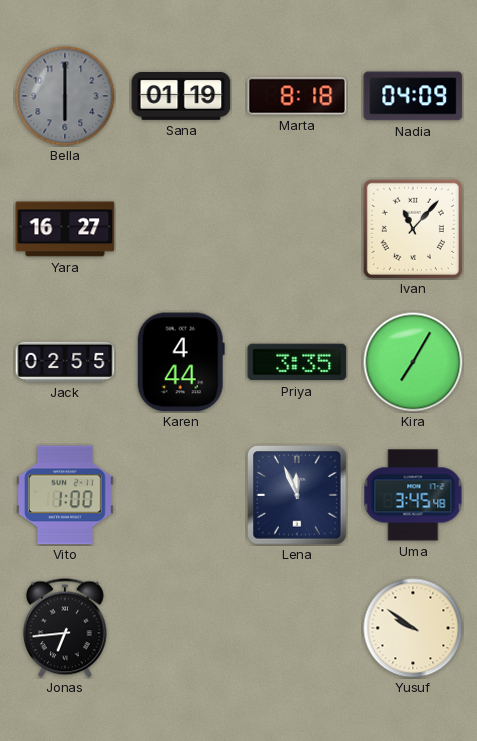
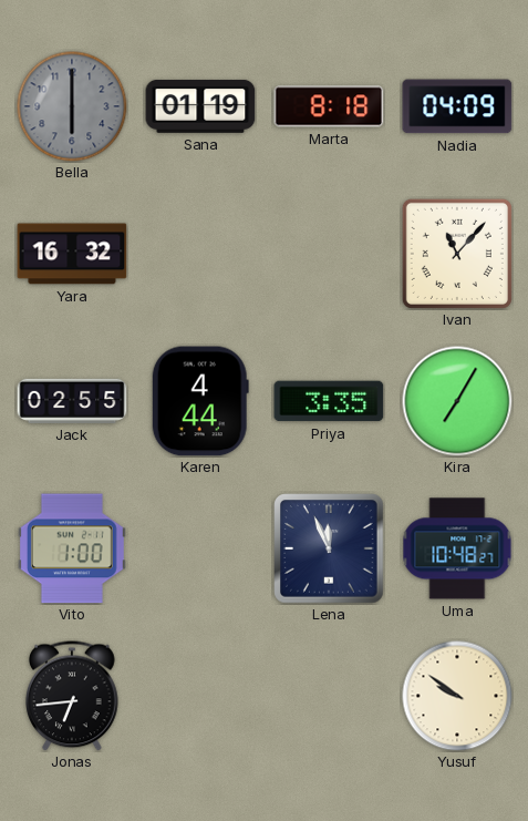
Yara: 16:27 -> 16:32 (72, 254)
Uma: 3:45 -> 10:48 (457, 548)
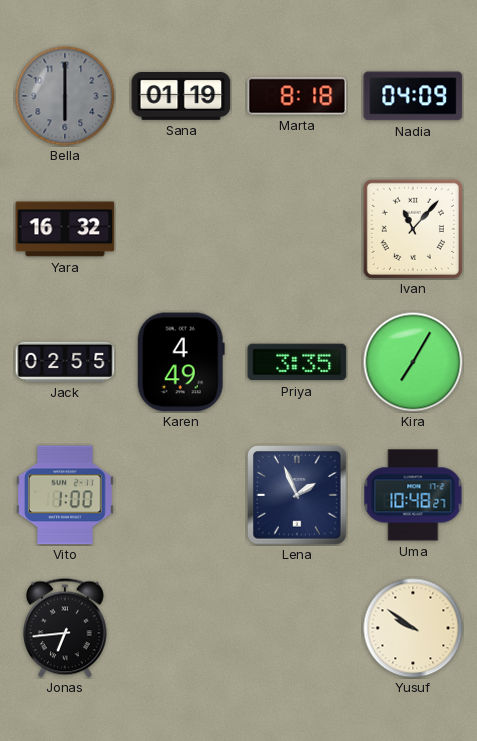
Karen: 4:44 -> 4:49 (181, 362)
Lena: 11:56 -> 1:56 (297, 495)
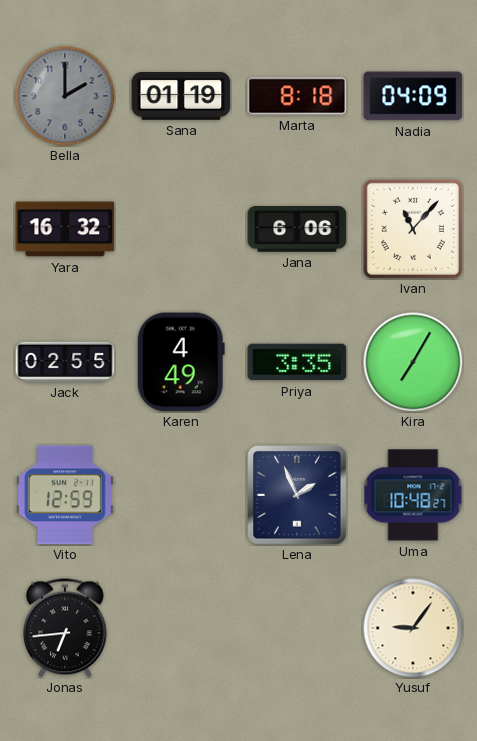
Bella: 6:00 -> 2:00 (65, 96)
Jana: none -> 6:06 (297, 230)
Vito: 1:00 -> 12:59 (65, 495)
Yusuf: 9:51 -> 9:06 (413, 628)
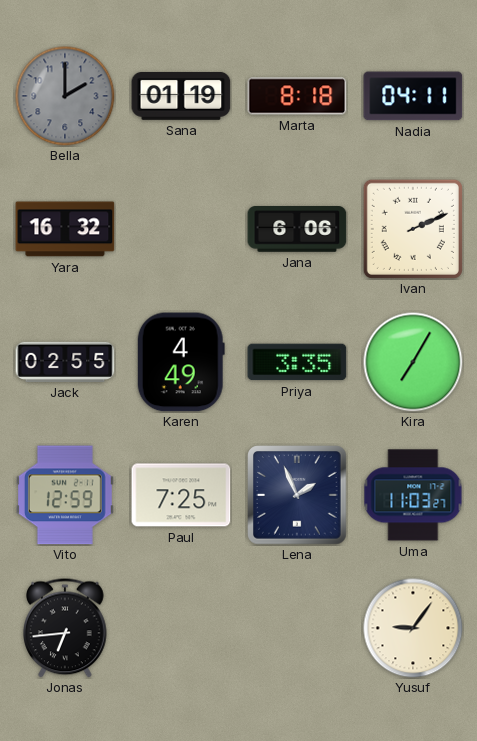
Nadia: 04:09 -> 04:11 (413, 96)
Ivan: 11:07 -> 2:11 (413, 229)
Paul: none -> 7:25 (181, 495)
Uma: 10:48 -> 11:03 (413, 495)
